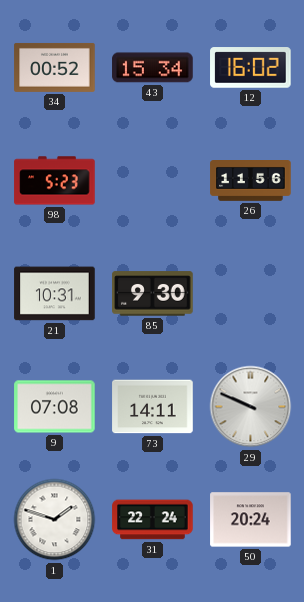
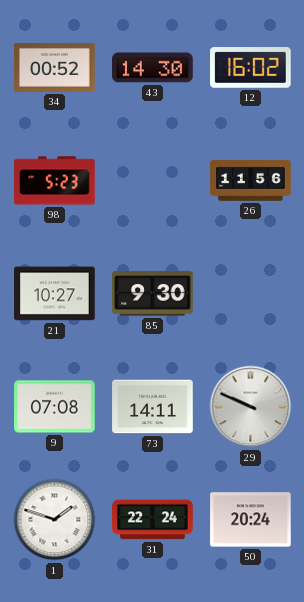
43: 15:34 -> 14:30 (153, 68)
21: 10:31 -> 10:27 (55, 294)
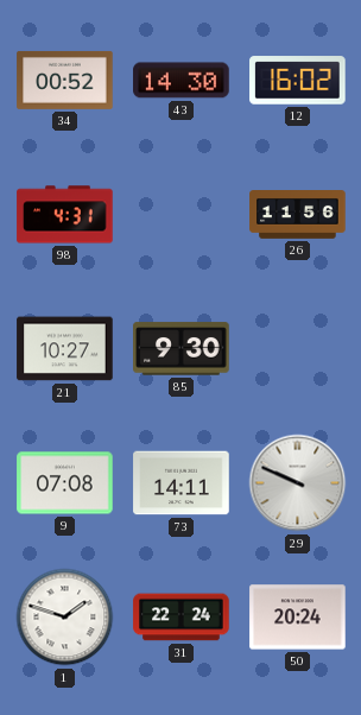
98: 5:23 -> 4:31 (65, 215)
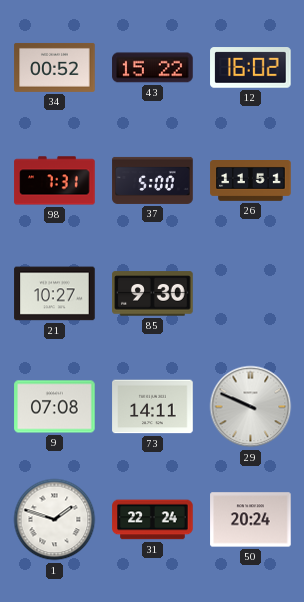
43: 14:30 -> 15:22 (153, 68)
98: 4:31 -> 7:31 (55, 181)
37: none -> 5:00 (153, 180)
26: 11:56 -> 11:51 (251, 181)
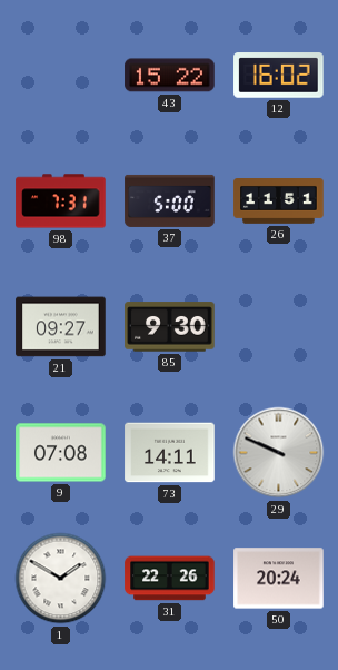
34: 00:52 -> none (55, 67)
21: 10:27 -> 09:27 (61, 327)
1: 1:48 -> 1:50 (61, 579)
31: 22:24 -> 22:26 (170, 579)
